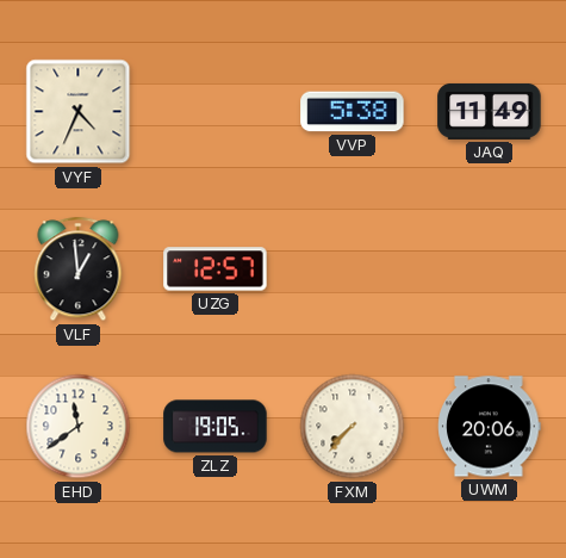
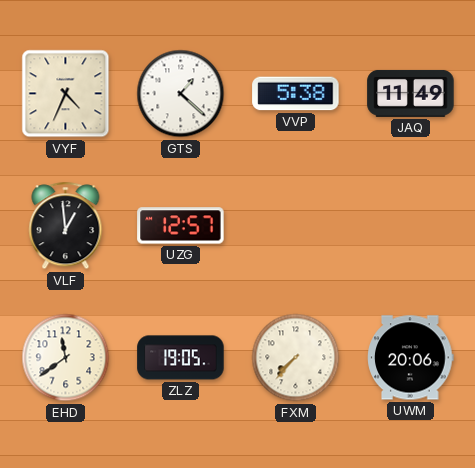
GTS: none -> 1:22 (181, 94)
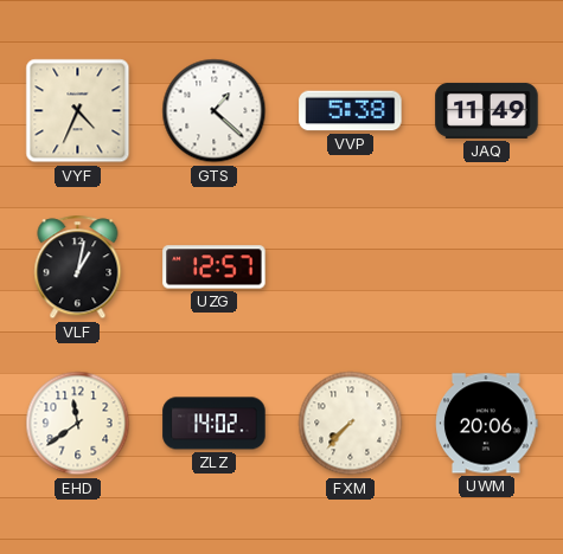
VLF: 12:59 -> 1:02 (78, 268)
ZLZ: 19:05 -> 14:02 (215, 424)
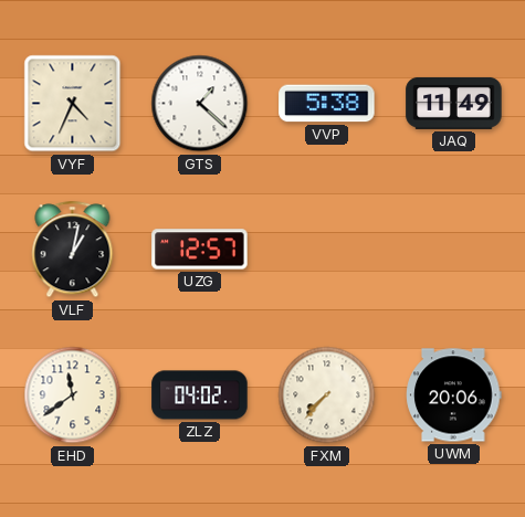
ZLZ: 14:02 -> 04:02 (200, 395)
